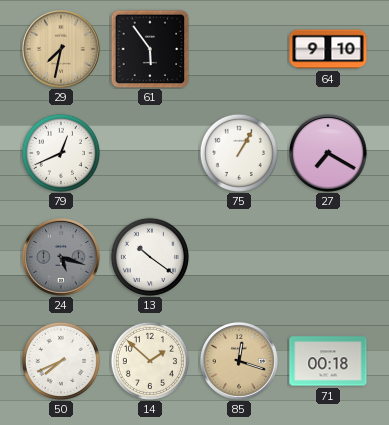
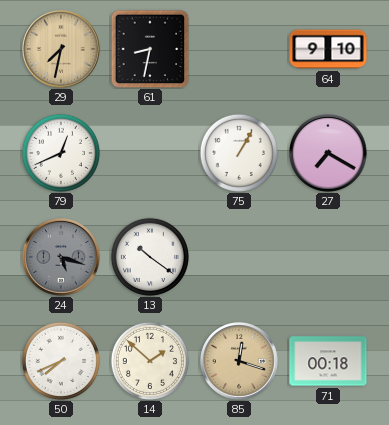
61: 5:54 -> 8:32 (150, 49)
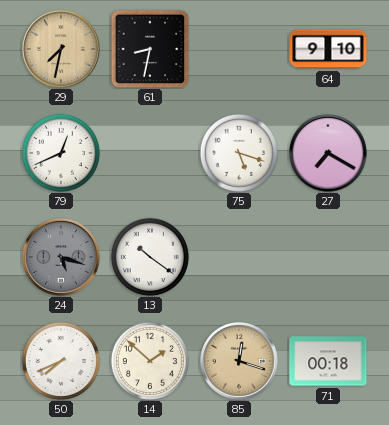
75: 1:05 -> 5:18 (239, 153)
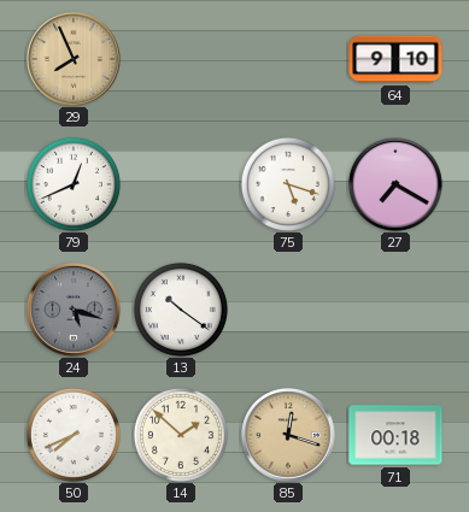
29: 7:32 -> 7:56 (75, 60)
61: 8:32 -> none (150, 49)
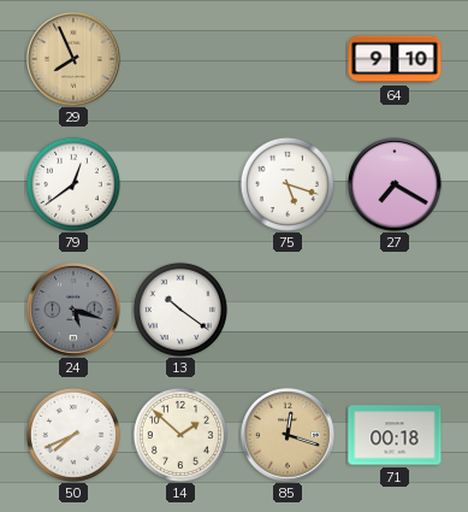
79: 12:41 -> 12:39 (73, 184)
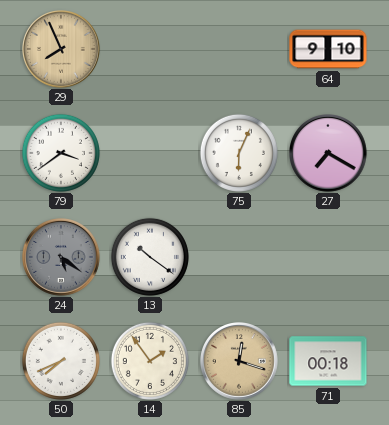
79: 12:39 -> 3:39 (61, 153)
75: 5:18 -> 6:04 (239, 153)
24: 5:18 -> 5:21 (62, 258)
14: 1:52 -> 1:54 (150, 361)
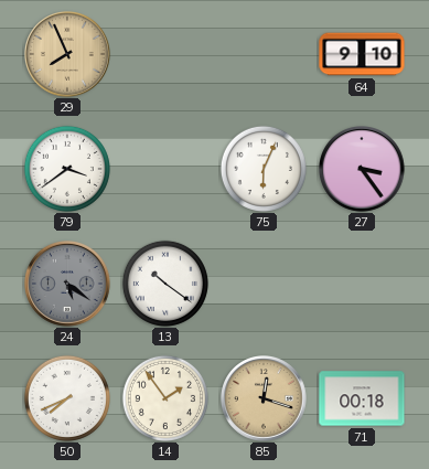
27: 7:20 -> 3:24 (363, 170)
